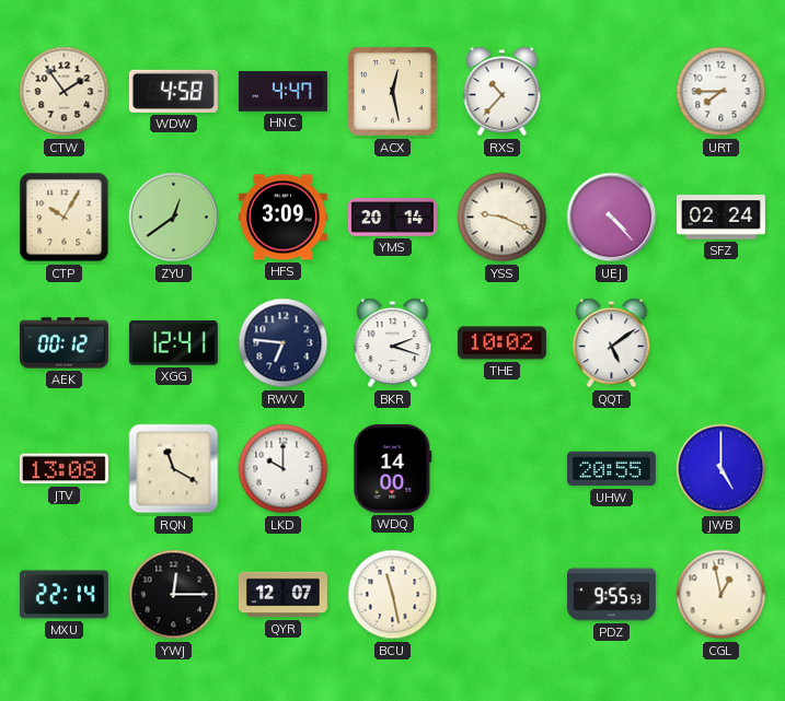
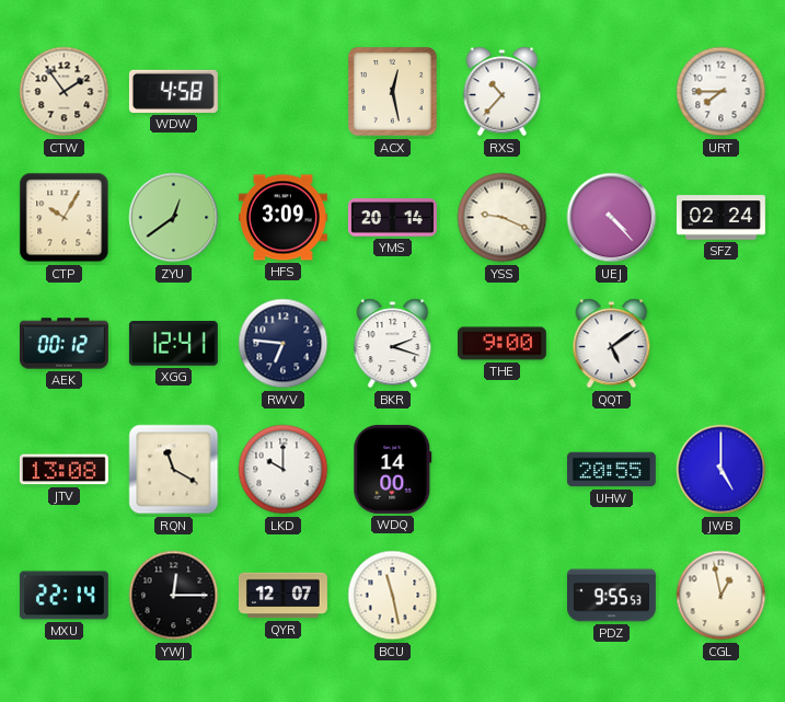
HNC: 4:47 -> none (282, 92)
THE: 10:02 -> 9:00 (501, 344)
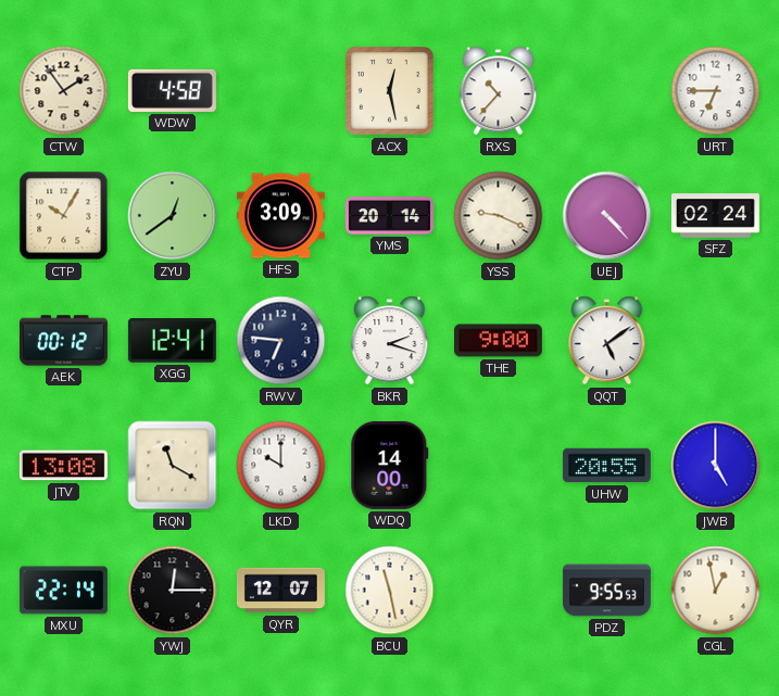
URT: 7:45 -> 6:45 (716, 91)
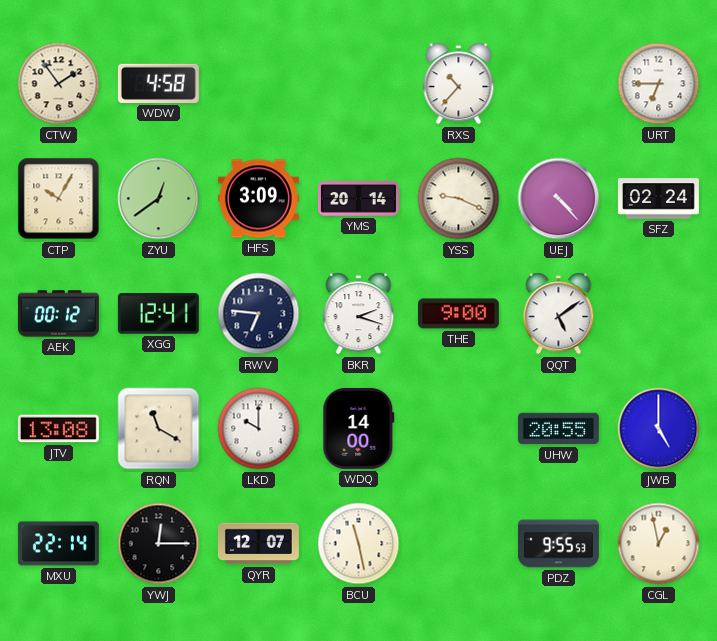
ACX: 12:28 -> none (390, 91)
